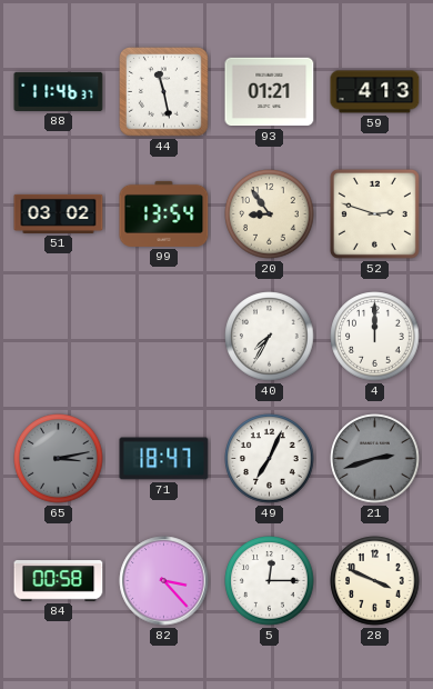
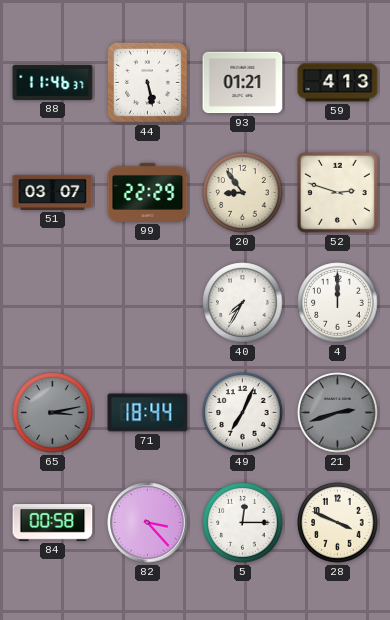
44: 11:28 -> 5:28 (148, 83)
51: 03:02 -> 03:07 (53, 192)
99: 13:54 -> 22:29 (148, 192)
71: 18:47 -> 18:44 (148, 413)
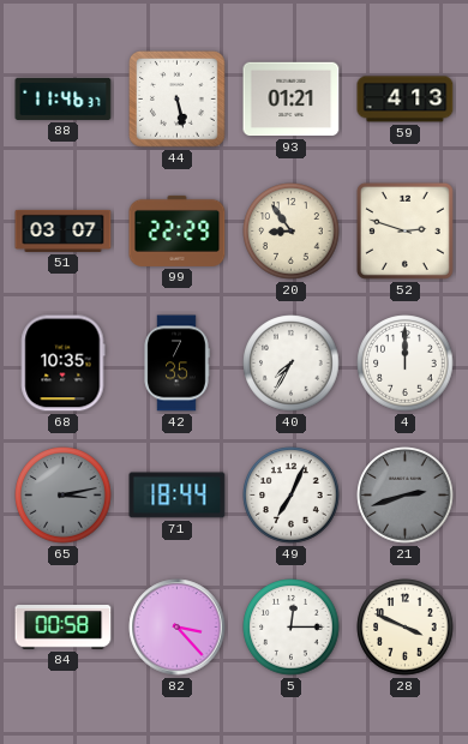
68: none -> 10:35 (62, 364)
42: none -> 7:35 (176, 364)
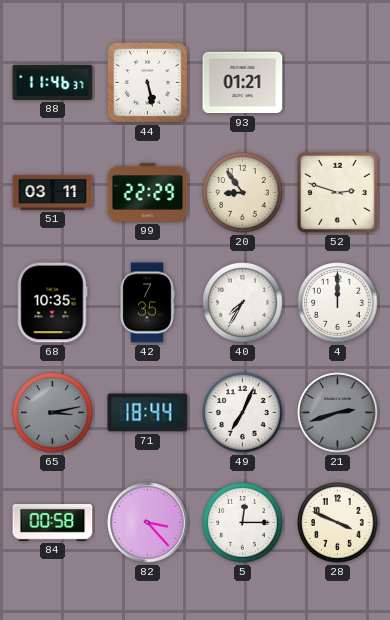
59: 4:13 -> none (406, 100)
51: 03:07 -> 03:11 (53, 192)
